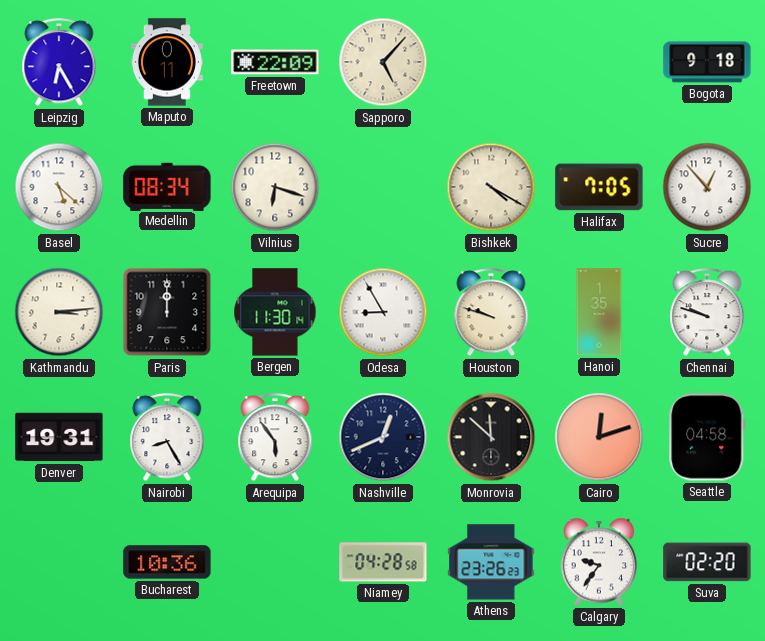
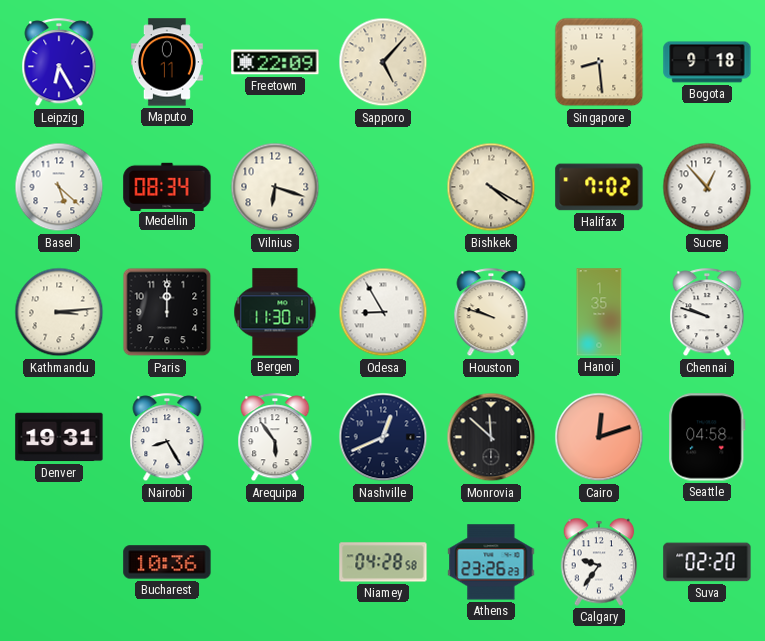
Singapore: none -> 8:29 (599, 62)
Halifax: 7:05 -> 7:02 (599, 187)
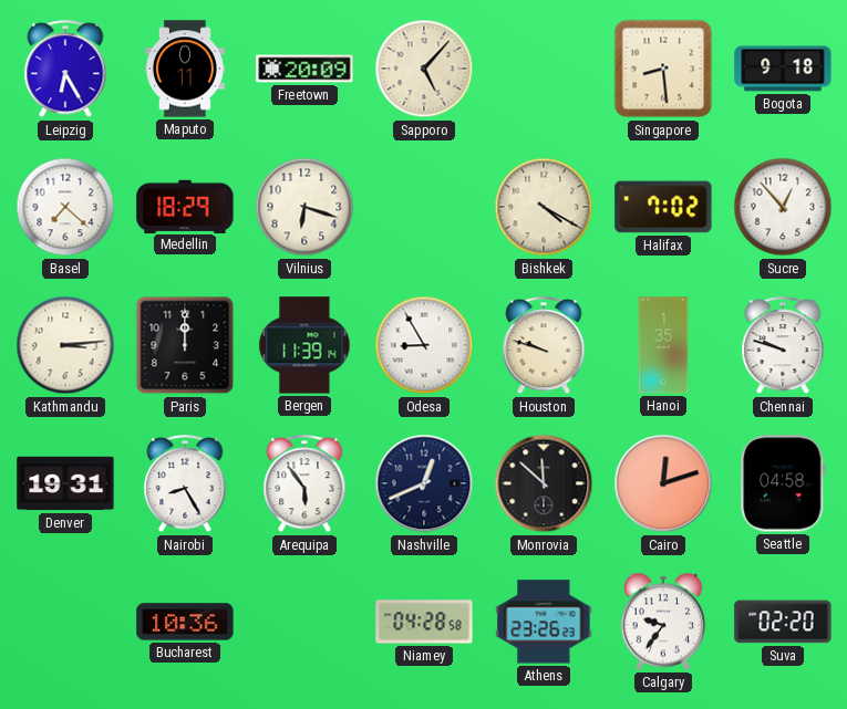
Freetown: 22:09 -> 20:09 (304, 69)
Basel: 5:22 -> 7:22 (65, 207)
Medellin: 08:34 -> 18:29 (185, 206)
Bergen: 11:30 -> 11:39 (304, 345)
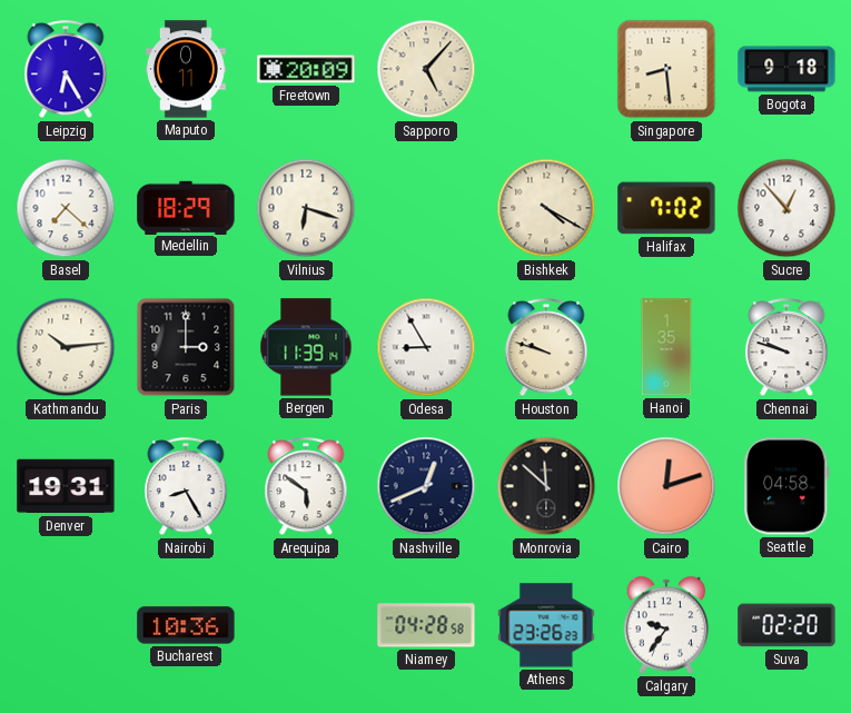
Kathmandu: 3:14 -> 10:14 (66, 347)
Paris: 12:00 -> 3:00 (186, 347)
Arequipa: 5:54 -> 5:51 (306, 487)
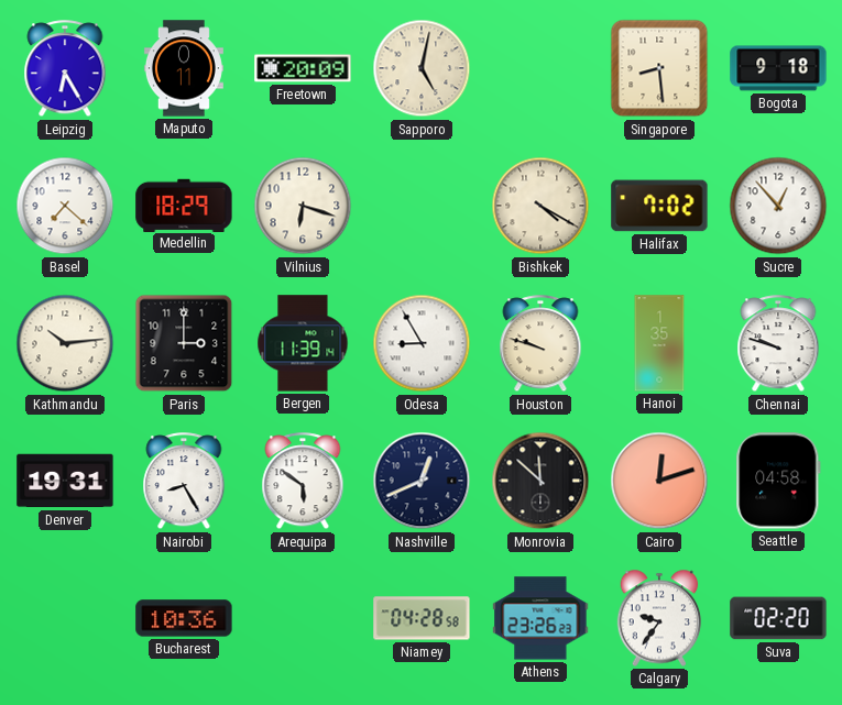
Sapporo: 5:07 -> 5:02 (422, 68)
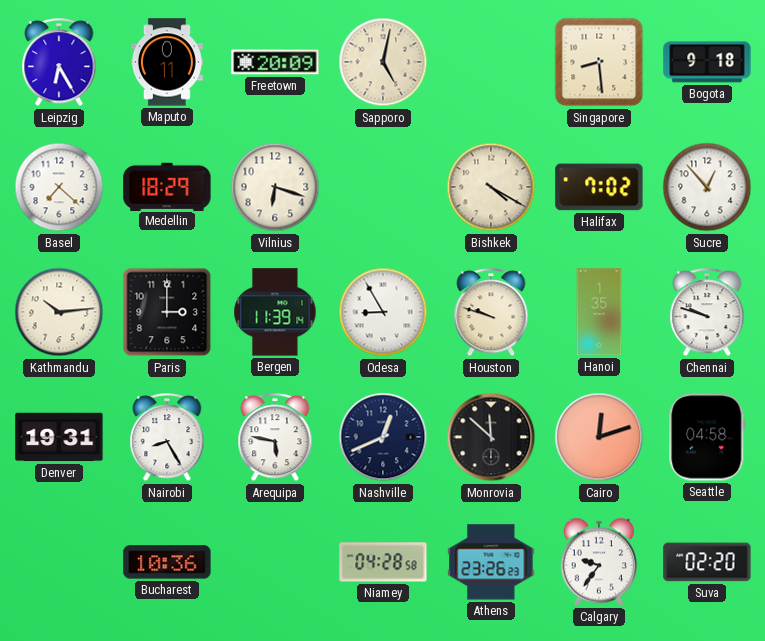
Arequipa: 5:51 -> 5:47 (275, 438)
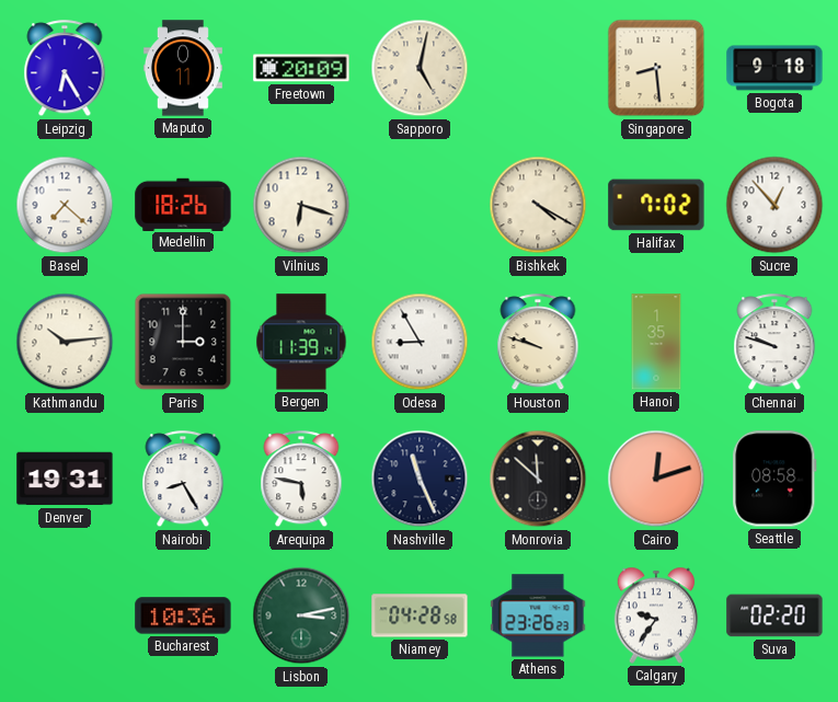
Medellin: 18:29 -> 18:26 (183, 204)
Nashville: 12:41 -> 11:26 (420, 479)
Seattle: 04:58 -> 08:58 (774, 479)
Lisbon: none -> 3:13 (301, 615)
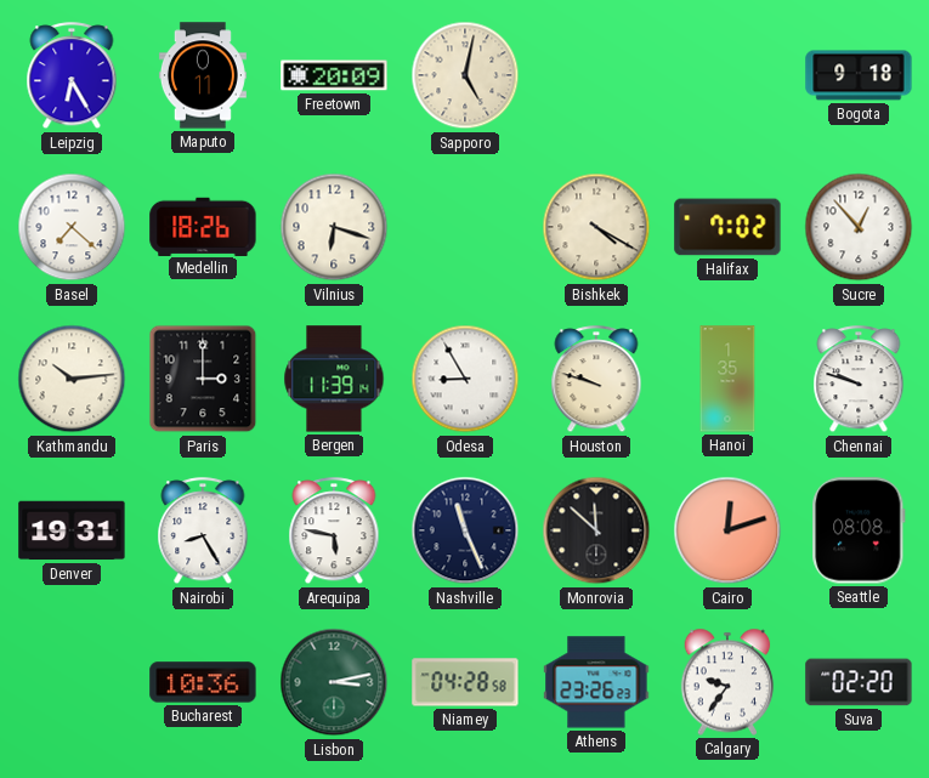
Singapore: 8:29 -> none (656, 68)
Seattle: 08:58 -> 08:08 (859, 530)
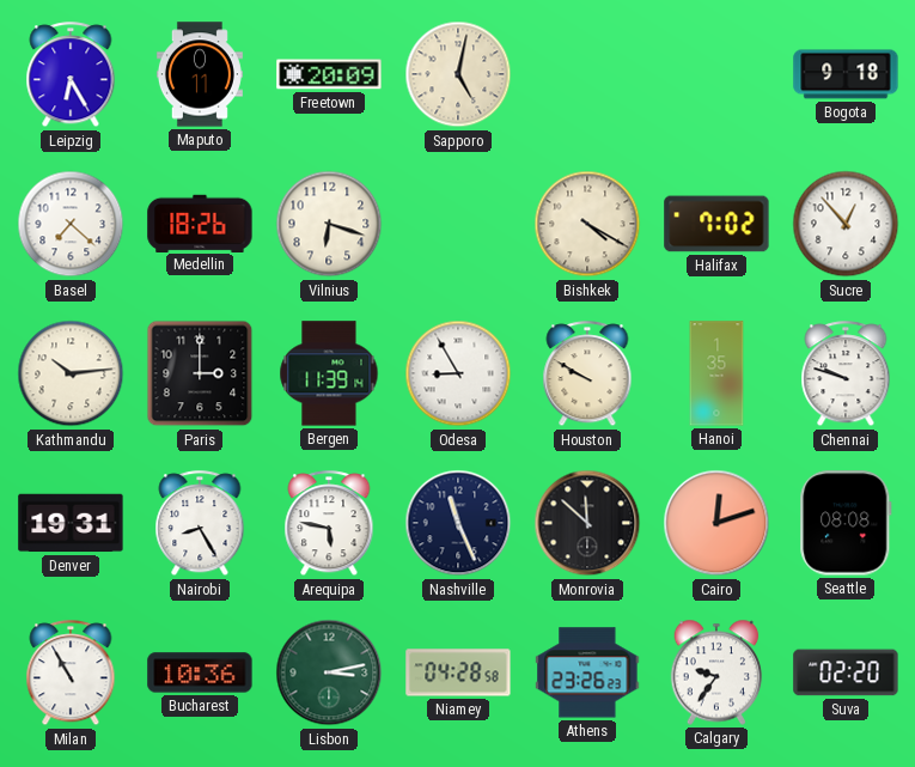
Houston: 9:48 -> 9:50 (587, 375)
Milan: none -> 10:55 (71, 674)
